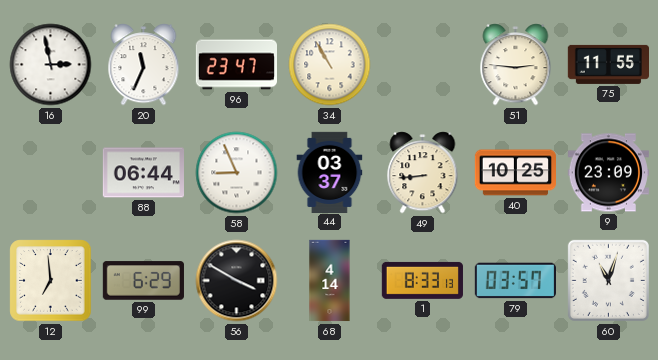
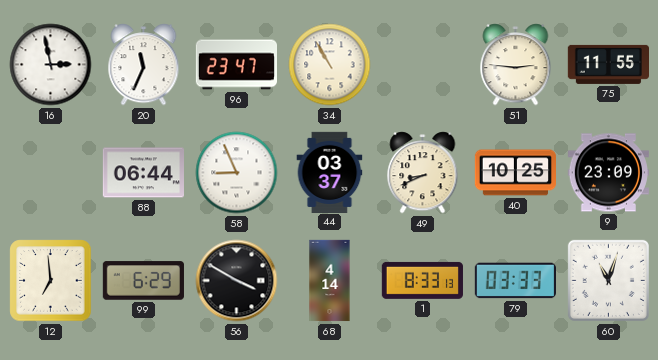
49: 8:44 -> 8:41 (423, 173)
79: 03:57 -> 03:33 (515, 281)
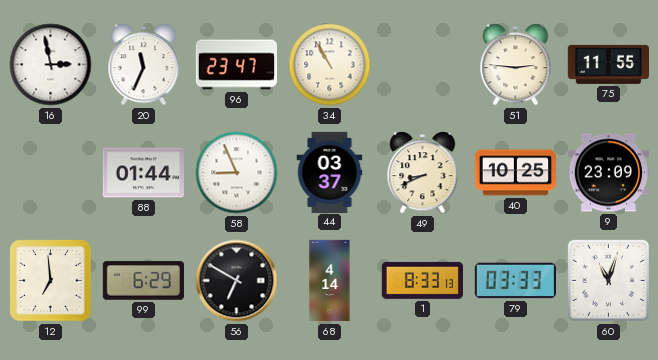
88: 06:44 -> 01:44 (143, 173)
56: 3:50 -> 6:50 (237, 281)
